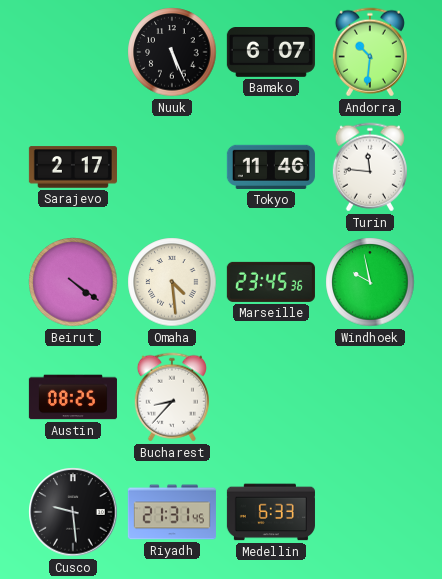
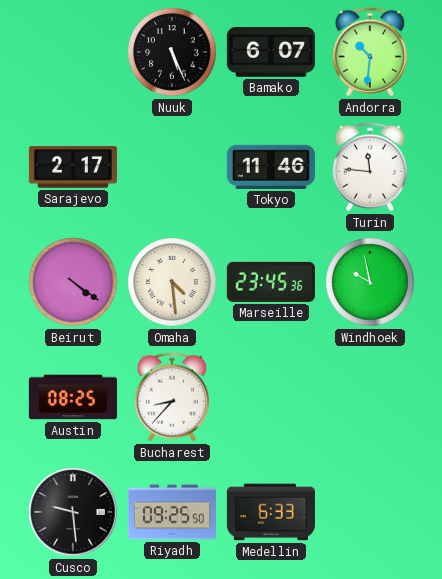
Riyadh: 21:31 -> 09:25 (172, 512)
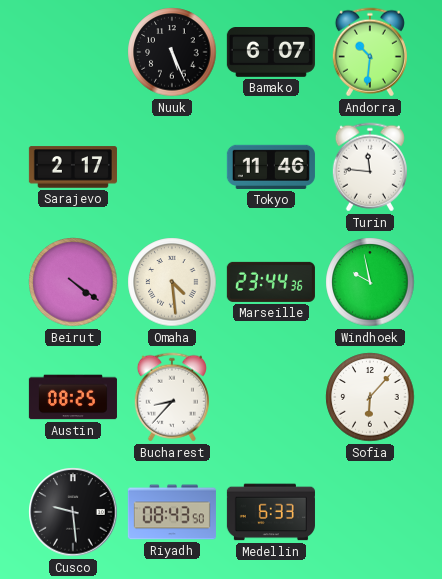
Marseille: 23:45 -> 23:44 (271, 282)
Sofia: none -> 6:07 (370, 397)
Riyadh: 09:25 -> 08:43 (172, 512)
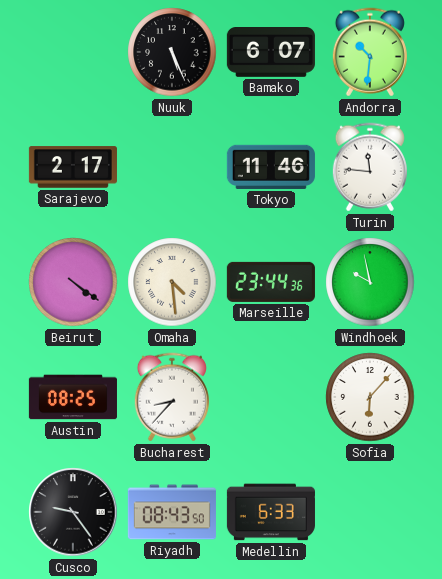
Cusco: 9:29 -> 9:24 (73, 512)
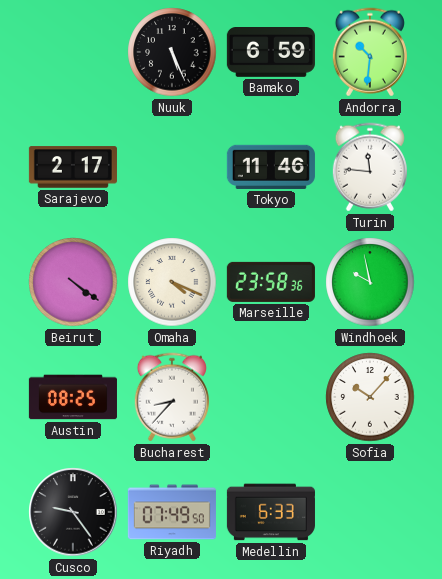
Bamako: 6:07 -> 6:59 (271, 53)
Omaha: 4:29 -> 4:19 (172, 282)
Marseille: 23:44 -> 23:58 (271, 282)
Sofia: 6:07 -> 10:07 (370, 397)
Riyadh: 08:43 -> 07:49 (172, 512)
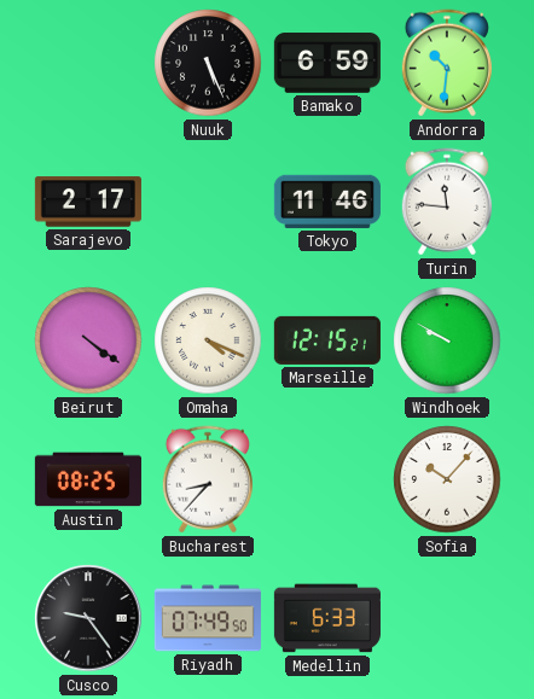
Marseille: 23:58 -> 12:15 (327, 340)
Windhoek: 9:58 -> 9:50 (447, 340)
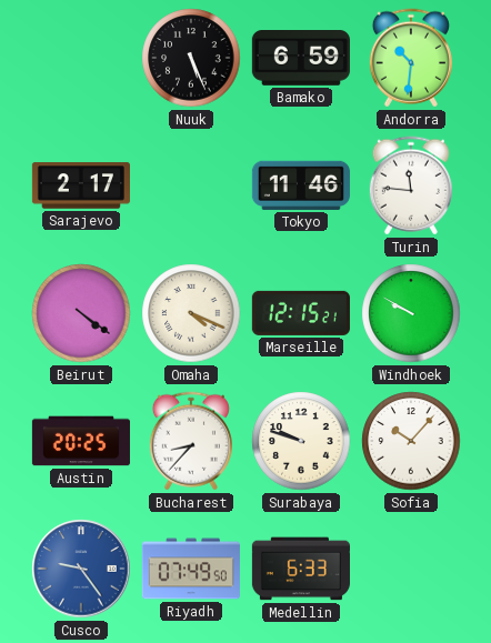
Austin: 08:25 -> 20:25 (81, 441)
Surabaya: none -> 9:48 (301, 441)
Cusco dial: black -> blue (81, 569)
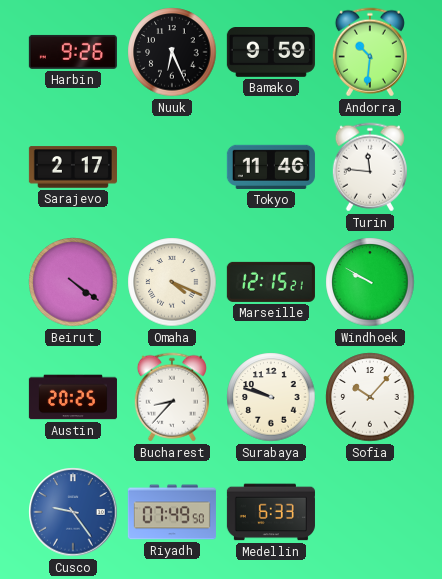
Harbin: none -> 9:26 (73, 52)
Nuuk: 5:26 -> 6:26 (172, 52)
Bamako: 6:59 -> 9:59 (271, 53)
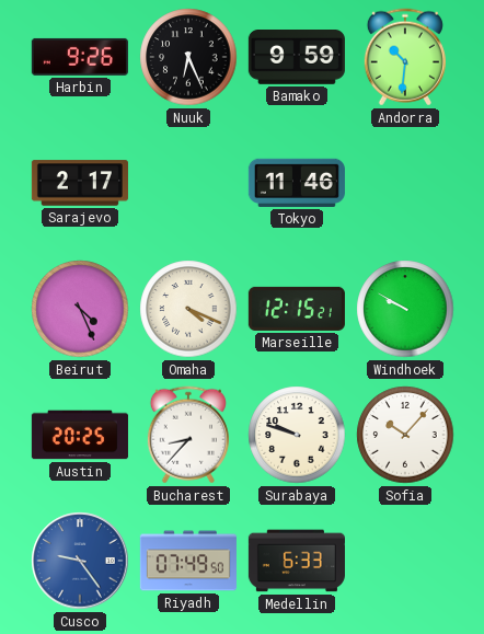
Turin: 11:46 -> none (370, 167)
Beirut: 4:21 -> 4:26 (80, 309)
